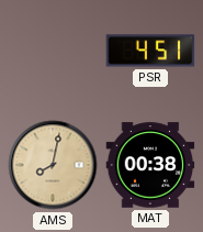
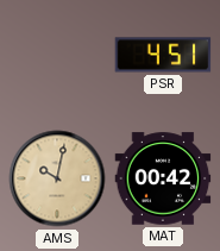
AMS: 8:02 -> 10:02 (57, 178)
MAT: 00:38 -> 00:42 (163, 178)
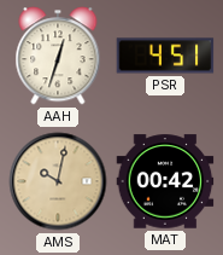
AAH: none -> 12:33 (58, 56)
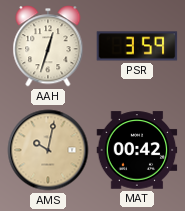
PSR: 4:51 -> 3:59 (137, 46)
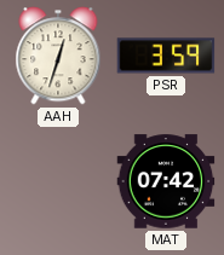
AMS: 10:02 -> none (48, 150)
MAT: 00:42 -> 07:42 (166, 181)
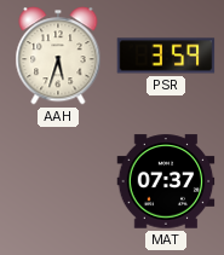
AAH: 12:33 -> 5:33 (58, 56)
MAT: 07:42 -> 07:37 (166, 181)
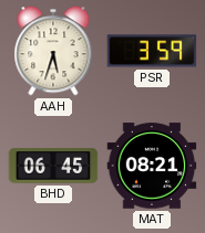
BHD: none -> 06:45 (53, 166)
MAT: 07:37 -> 08:21 (152, 166)
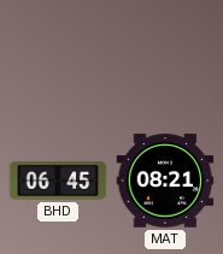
AAH: 5:33 -> none (53, 51)
PSR: 3:59 -> none (152, 51)
